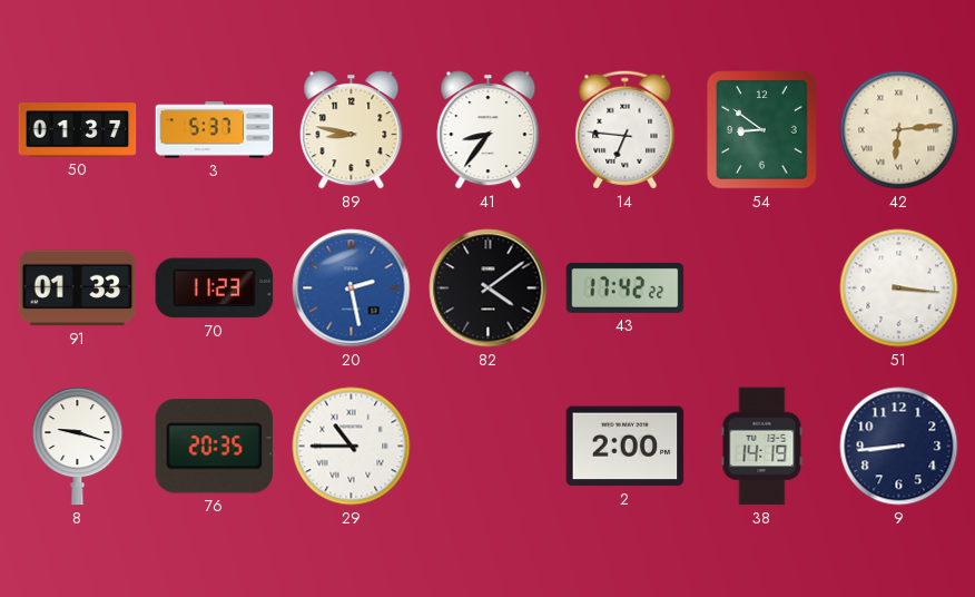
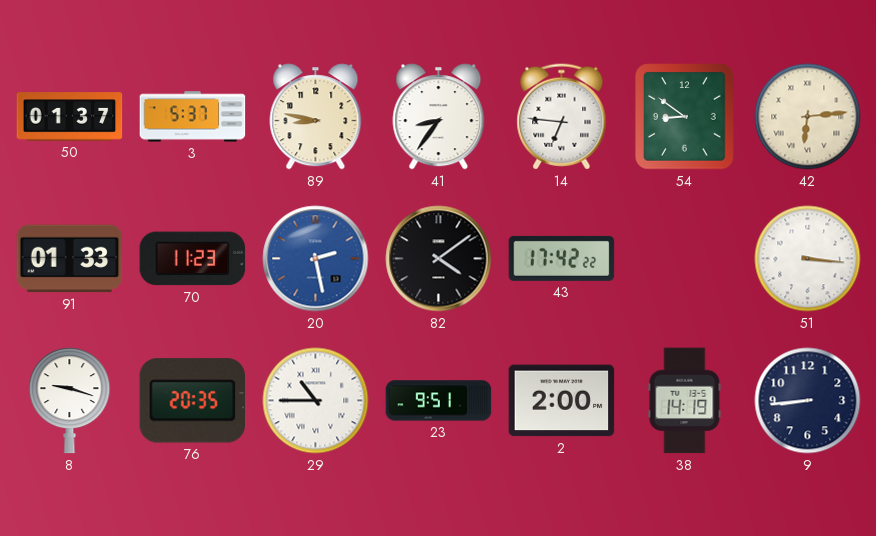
23: none -> 9:51 (439, 401)
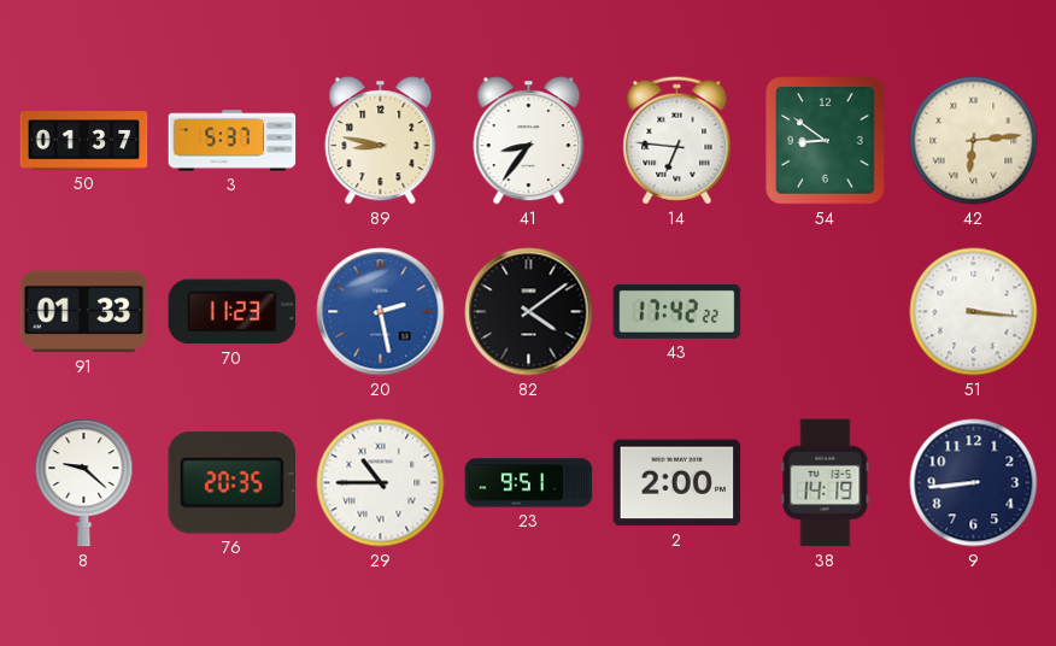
8: 9:18 -> 9:22 (84, 483)
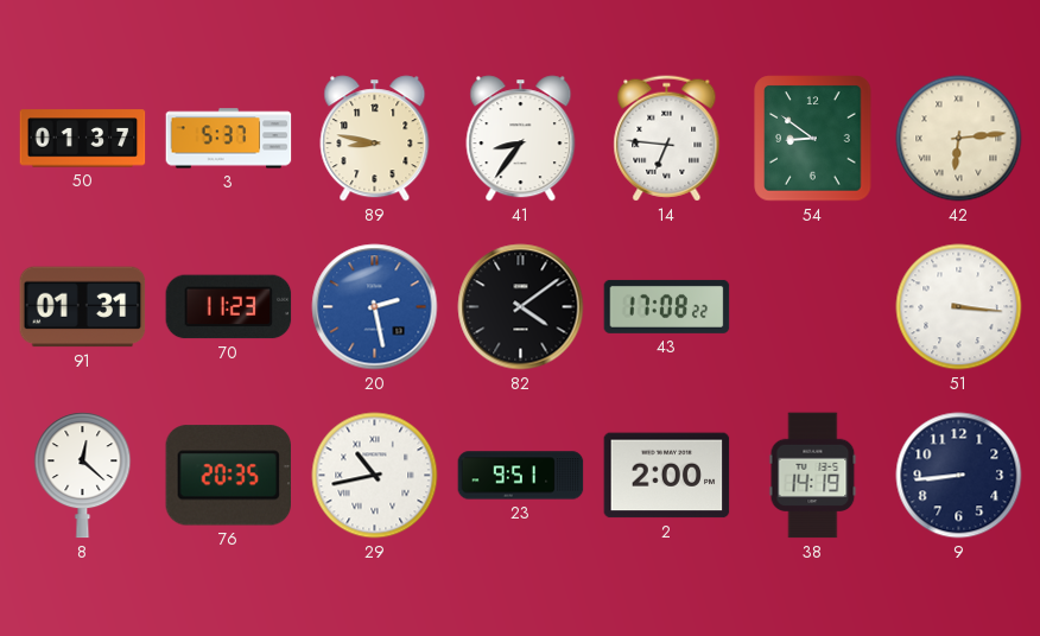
91: 01:33 -> 01:31 (83, 307)
43: 17:42 -> 17:08 (667, 306)
8: 9:22 -> 12:22 (83, 476)
29: 10:45 -> 10:43 (375, 476)
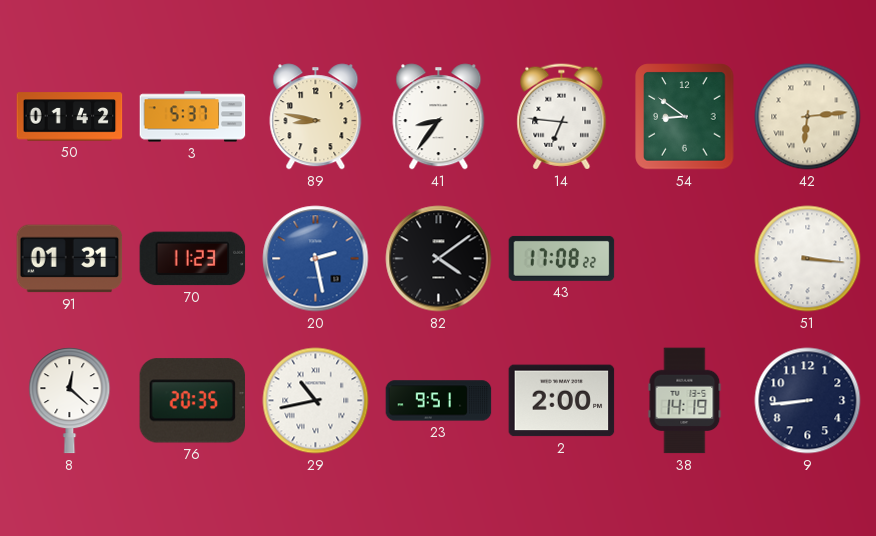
50: 01:37 -> 01:42 (70, 117)
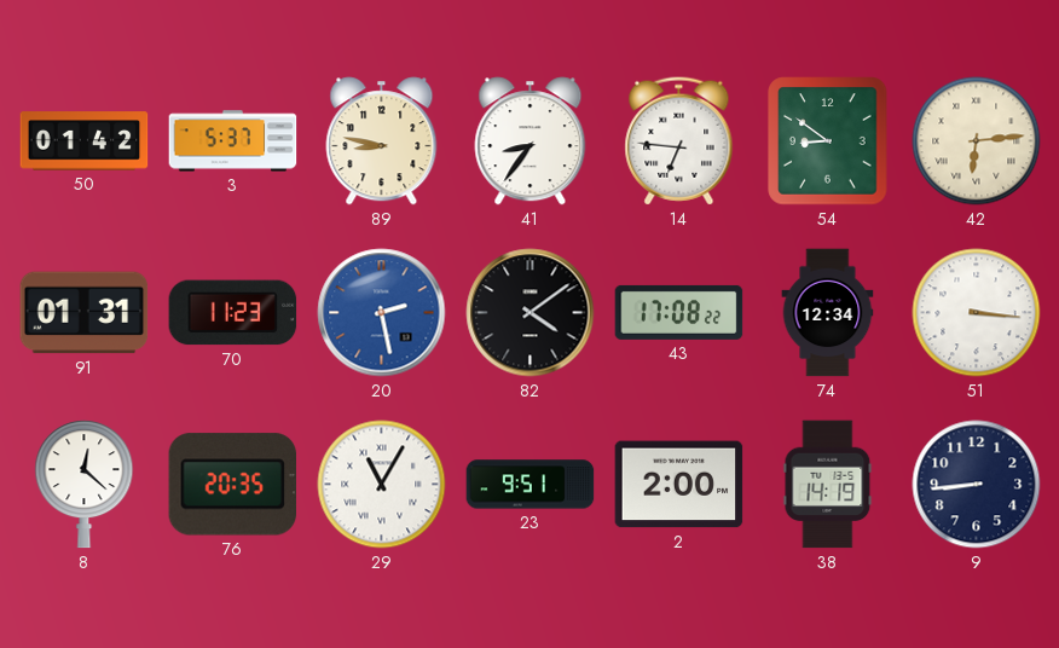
74: none -> 12:34 (828, 313)
29: 10:43 -> 11:05 (382, 485)
